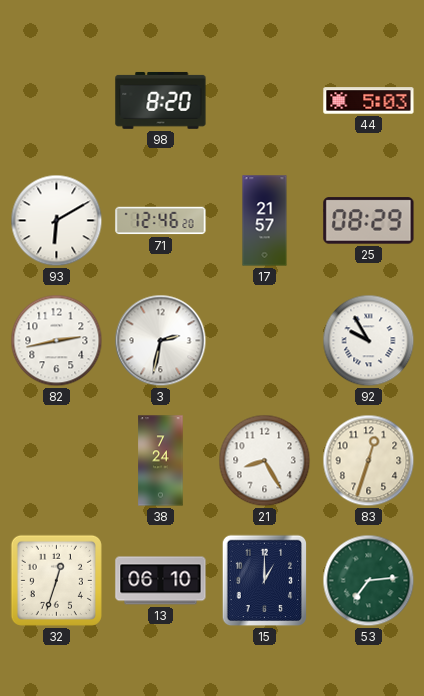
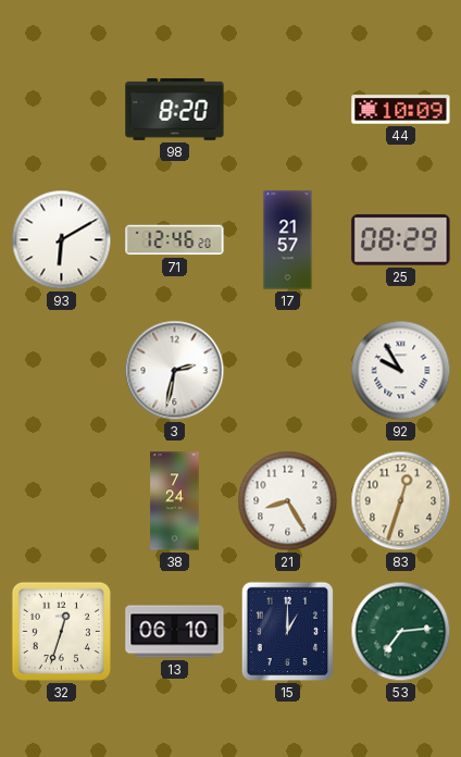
44: 5:03 -> 10:09 (401, 110)
82: 2:43 -> none (57, 341)
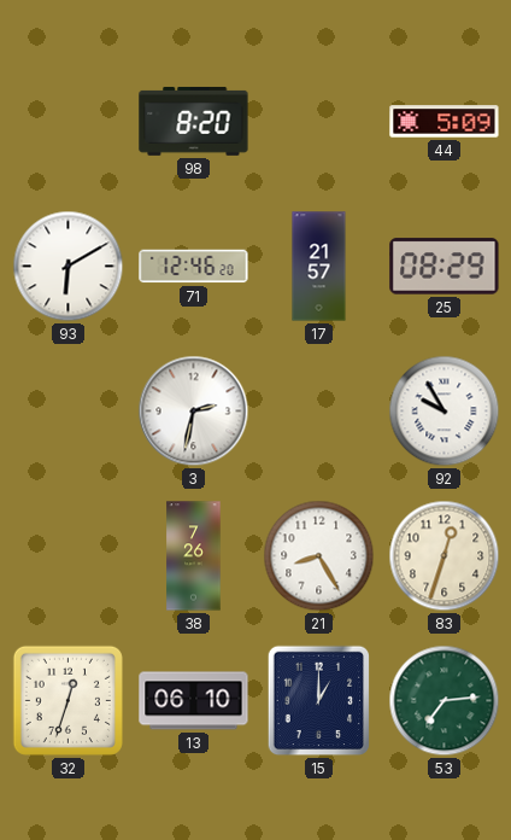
44: 10:09 -> 5:09 (445, 122)
38: 7:24 -> 7:26 (194, 556)
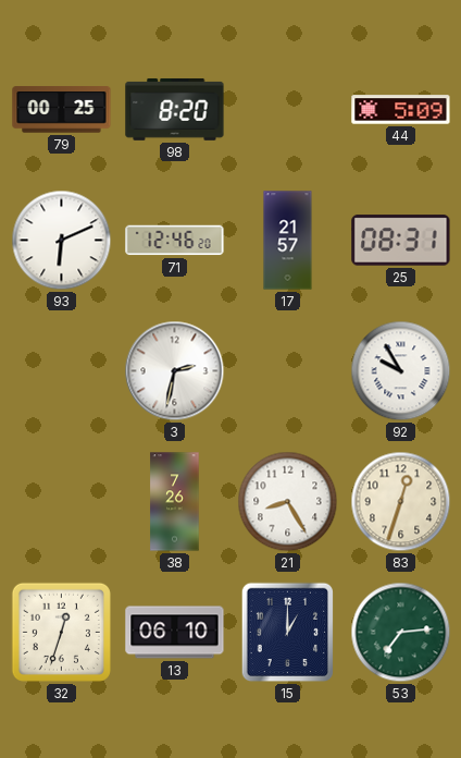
79: none -> 00:25 (62, 110)
93: 6:10 -> 6:11 (62, 241)
25: 08:29 -> 08:31 (401, 241)
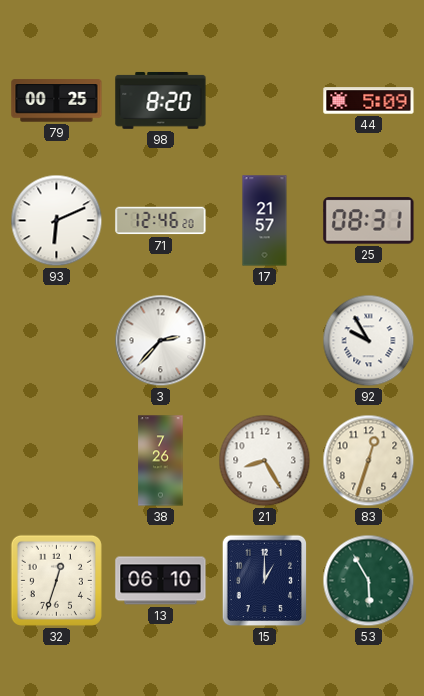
3: 2:32 -> 2:37 (161, 341)
53: 7:14 -> 5:55 (369, 581)
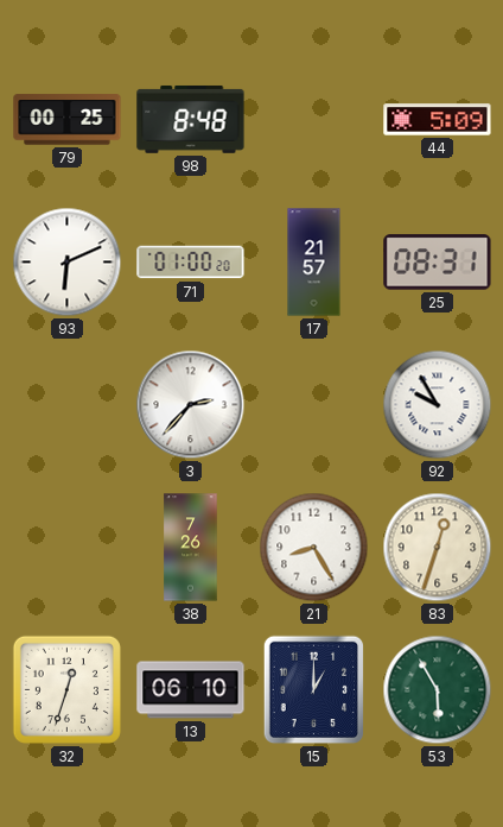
98: 8:20 -> 8:48 (191, 119)
71: 12:46 -> 01:00 (191, 263)
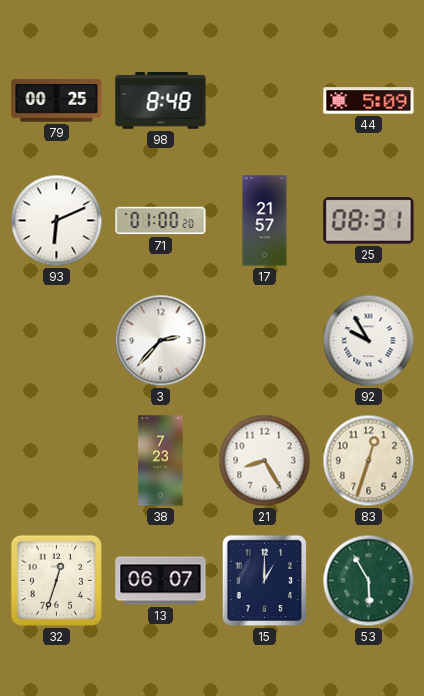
38: 7:26 -> 7:23 (161, 461)
13: 06:10 -> 06:07 (161, 581)
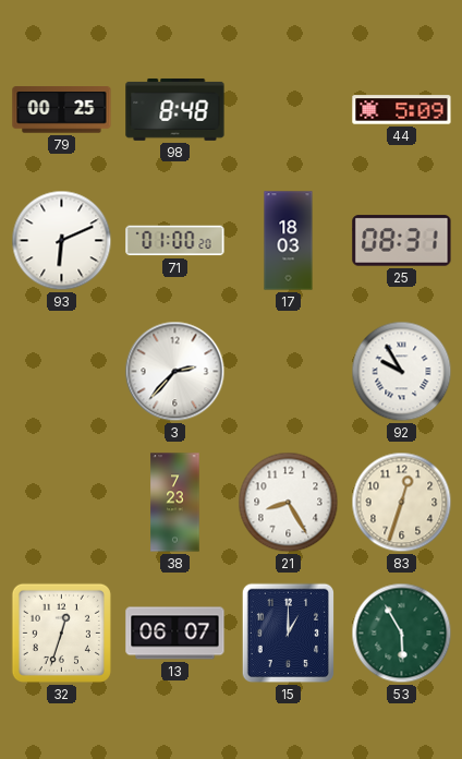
17: 21:57 -> 18:03 (289, 241)
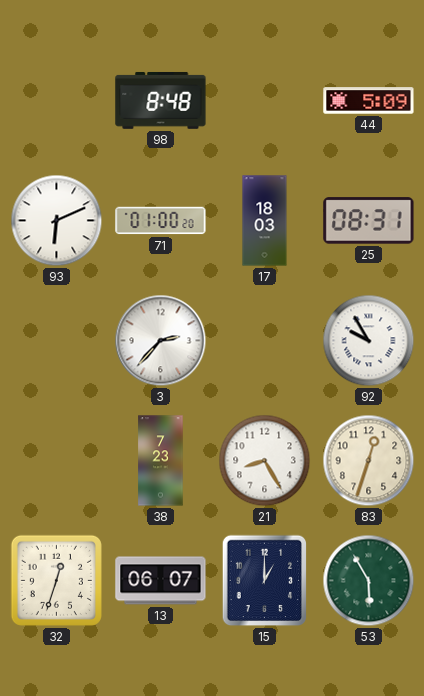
79: 00:25 -> none (62, 110)
